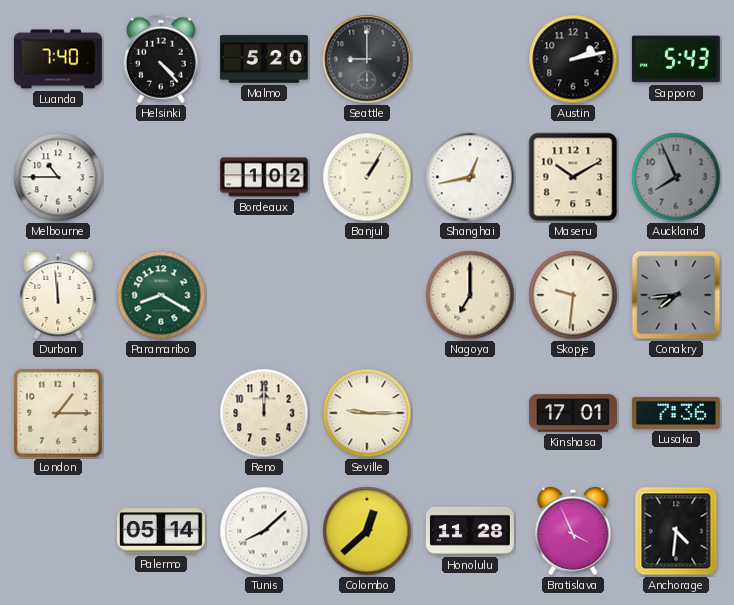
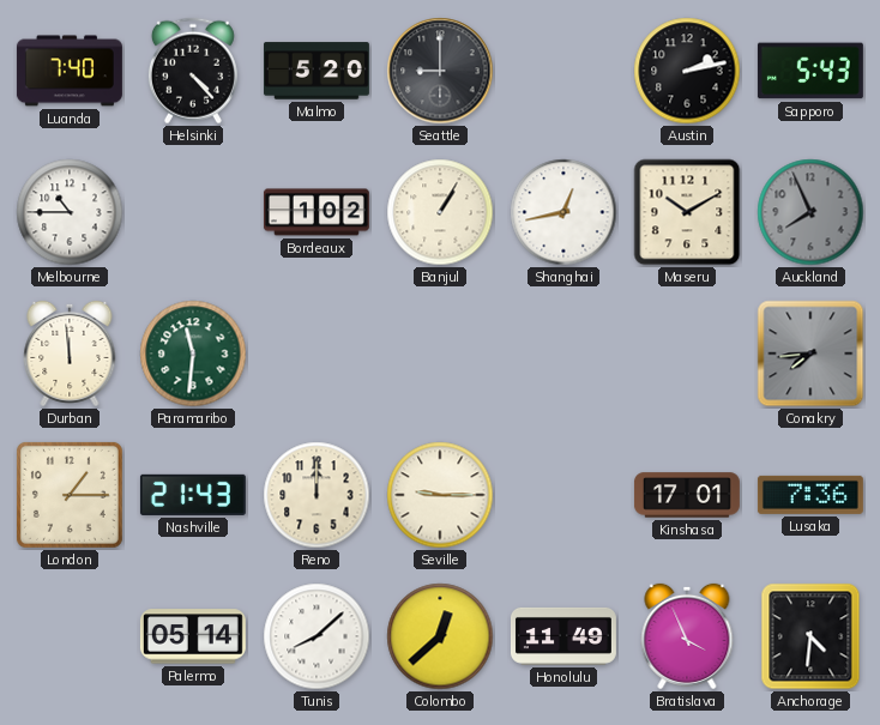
Paramaribo: 8:20 -> 11:31 (193, 354)
Nagoya: 7:00 -> none (470, 295)
Skopje: 9:31 -> none (573, 295)
Nashville: none -> 21:43 (193, 495)
Honolulu: 11:28 -> 11:49 (563, 636)
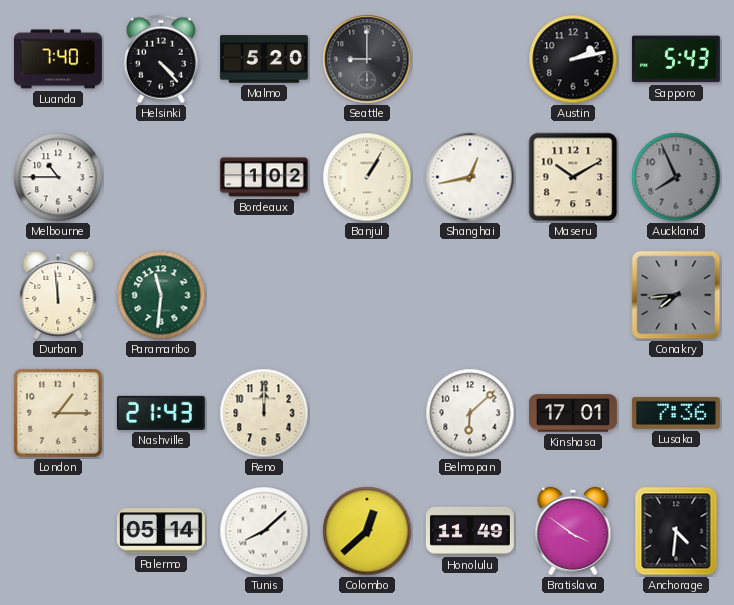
Seville: 9:15 -> none (440, 495)
Belmopan: none -> 6:08 (470, 413)
Bratislava: 3:56 -> 3:51 (573, 531)
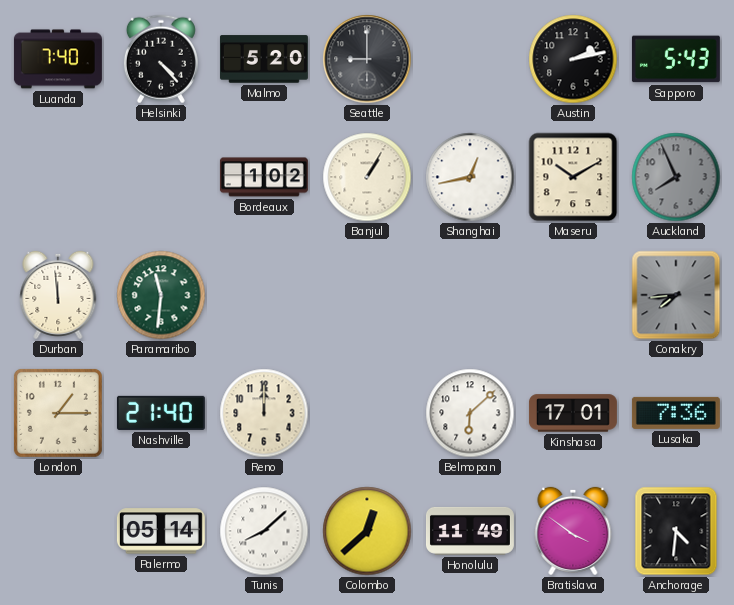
Melbourne: 10:45 -> none (58, 177)
Nashville: 21:43 -> 21:40 (161, 413)
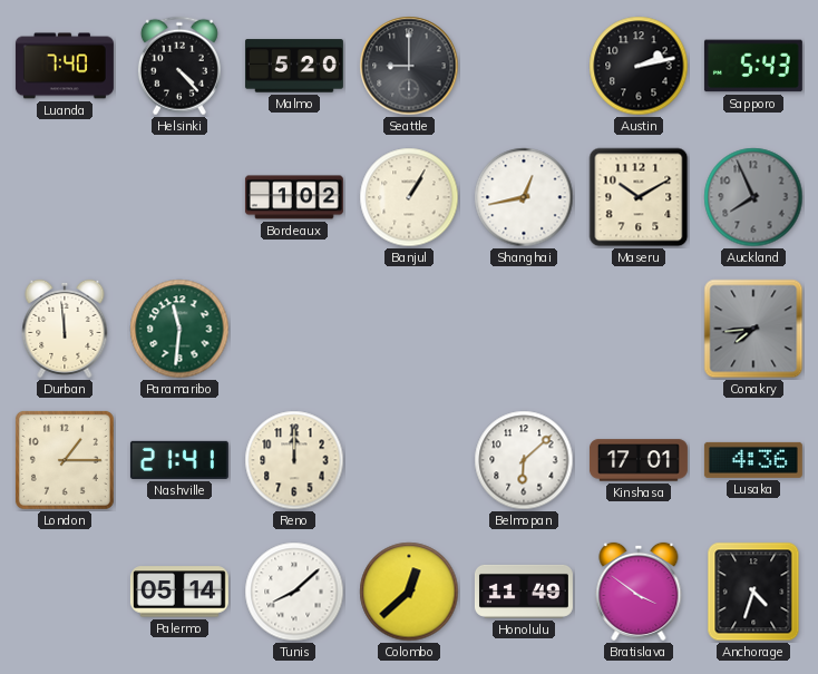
Nashville: 21:40 -> 21:41 (179, 460)
Lusaka: 7:36 -> 4:36 (753, 460)
Anchorage: 4:31 -> 4:33 (753, 592)
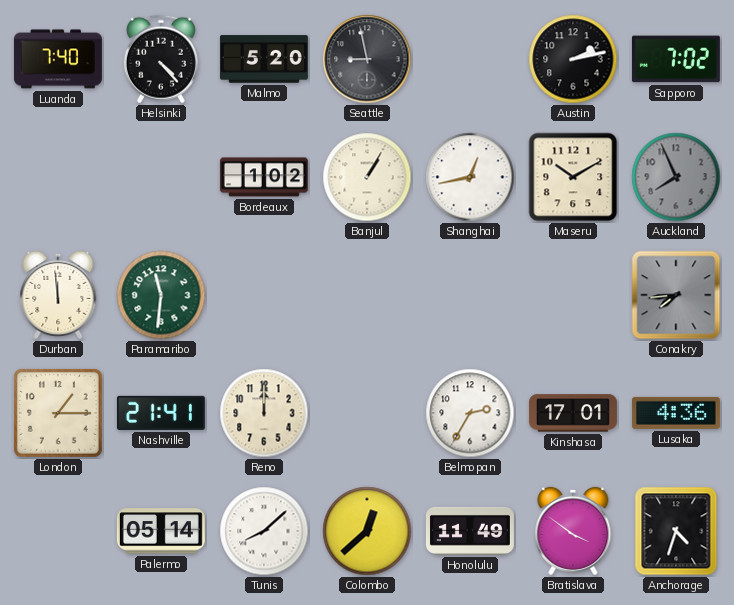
Seattle: 9:00 -> 8:58 (367, 59)
Sapporo: 5:43 -> 7:02 (676, 59)
Belmopan: 6:08 -> 2:35 (470, 413)
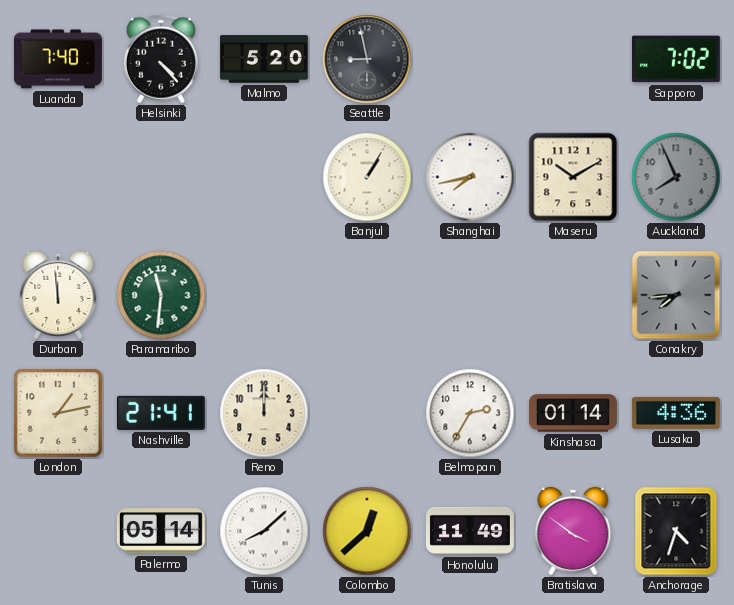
Austin: 2:13 -> none (573, 59)
Bordeaux: 1:02 -> none (264, 177)
Shanghai: 12:43 -> 7:43 (470, 177)
London: 1:15 -> 1:13 (58, 413)
Kinshasa: 17:01 -> 01:14 (573, 413)
